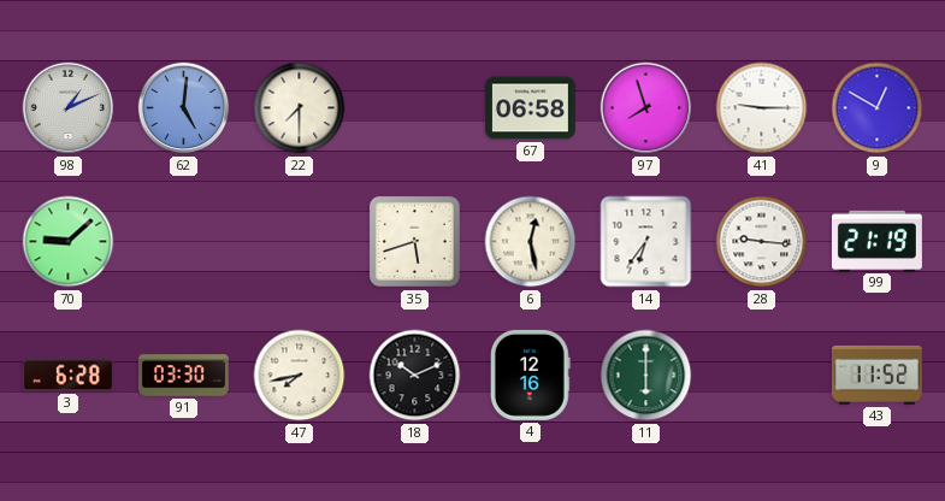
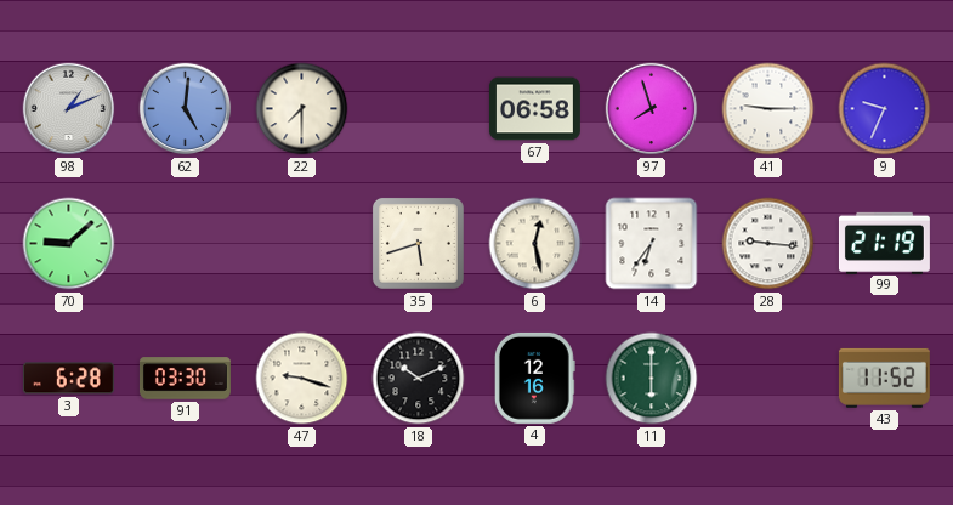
9: 12:50 -> 9:34 (885, 109)
47: 7:43 -> 9:18 (302, 379)
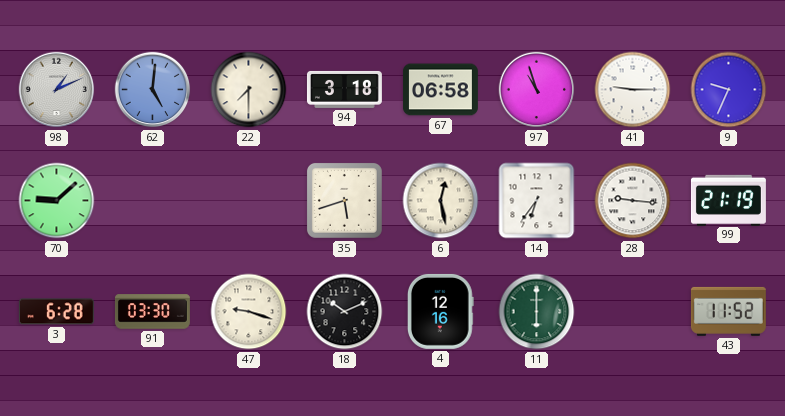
94: none -> 3:18 (344, 89)
97: 7:57 -> 10:57 (537, 90)
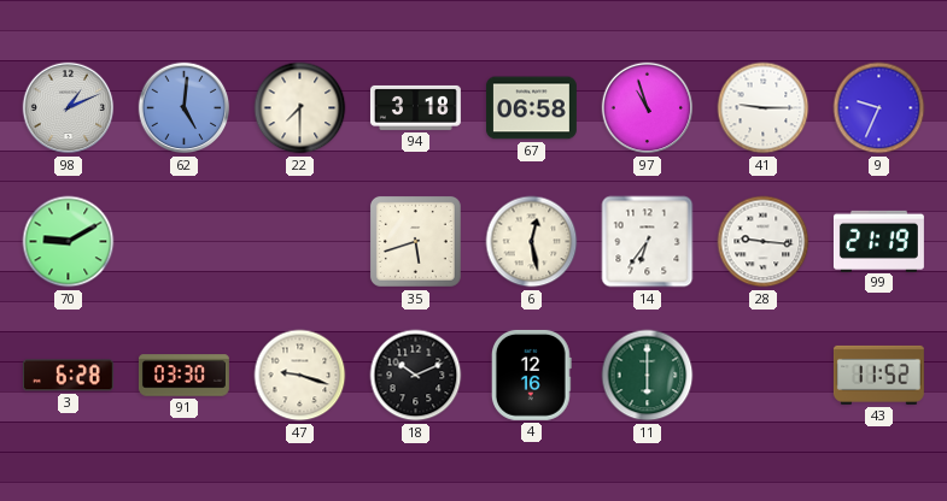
70: 9:08 -> 9:10 (69, 242)
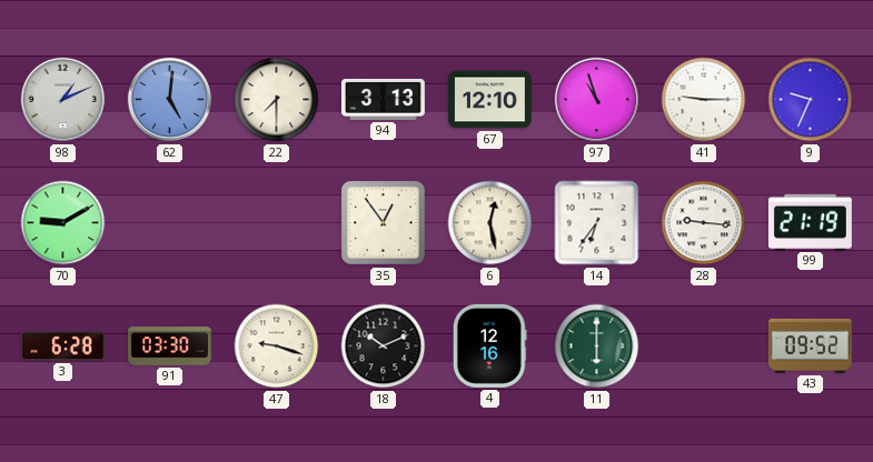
94: 3:18 -> 3:13 (383, 99)
67: 06:58 -> 12:10 (489, 100)
35: 5:42 -> 12:54 (383, 222)
43: 11:52 -> 09:52 (810, 345)
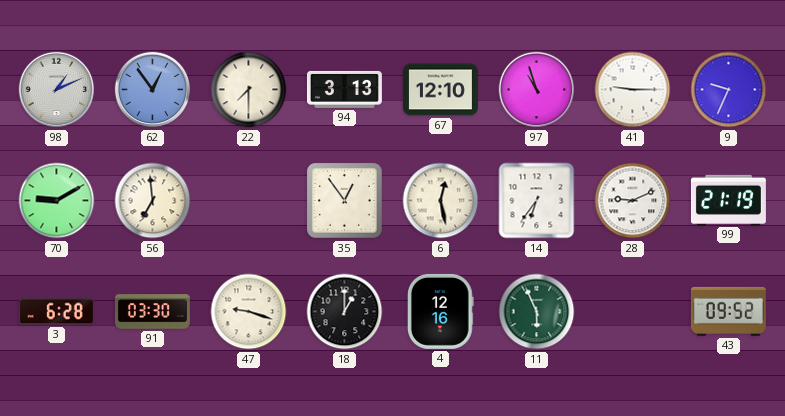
62: 5:01 -> 12:54 (153, 90)
56: none -> 6:59 (153, 201)
28: 9:16 -> 9:11 (633, 201)
18: 10:11 -> 1:00 (345, 312)
11: 6:00 -> 5:56 (537, 312)
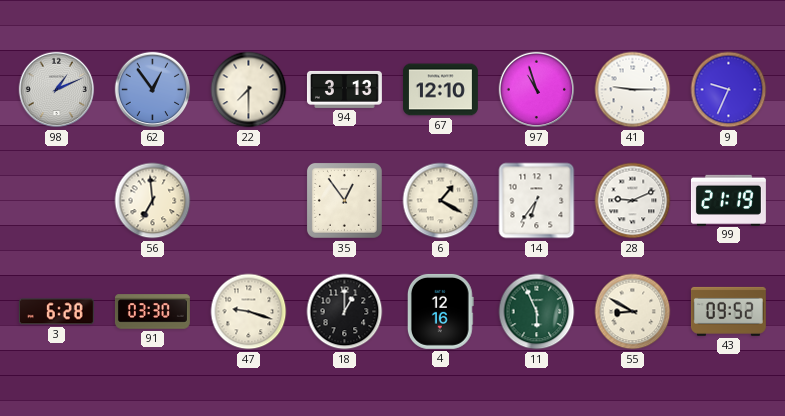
70: 9:10 -> none (57, 201)
6: 12:28 -> 1:20 (441, 201)
55: none -> 8:50 (633, 312)
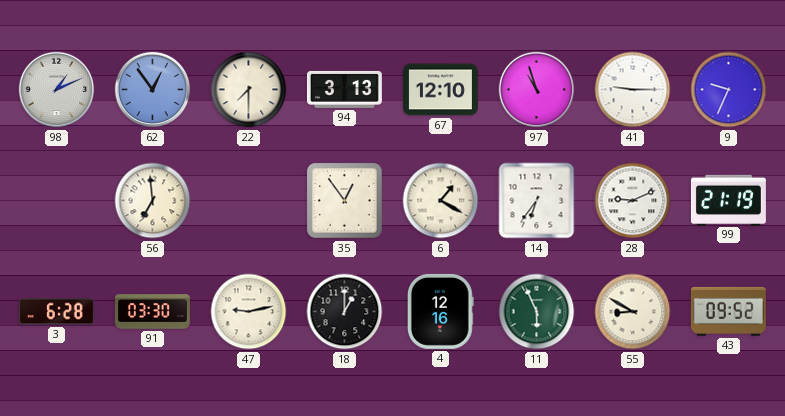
47: 9:18 -> 9:13 (249, 312)
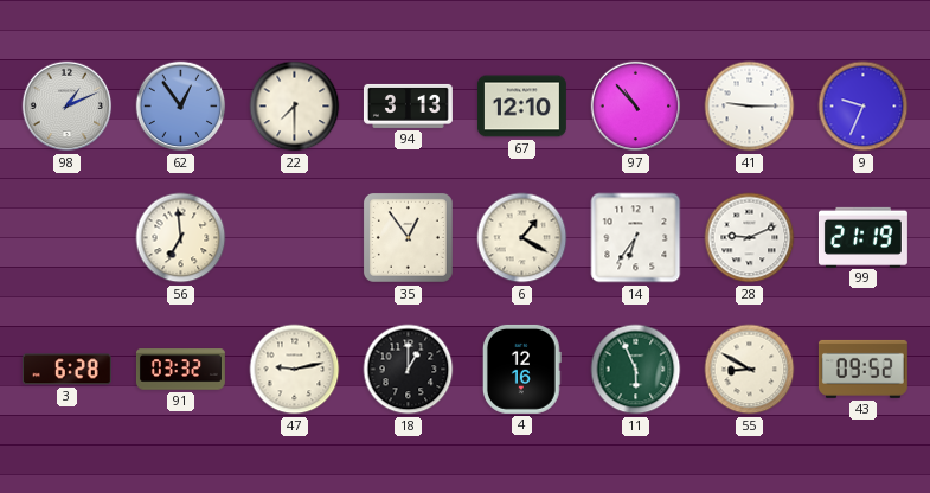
97: 10:57 -> 10:53 (636, 107)
91: 03:30 -> 03:32 (180, 370)
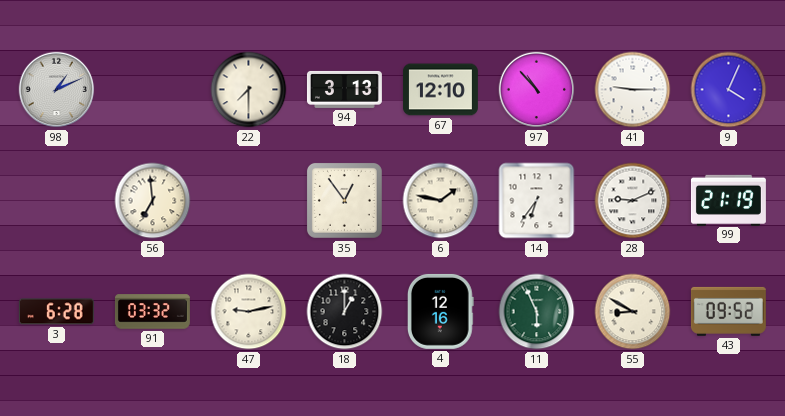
62: 12:54 -> none (181, 107)
9: 9:34 -> 4:04 (729, 90)
6: 1:20 -> 1:47 (441, 201)
